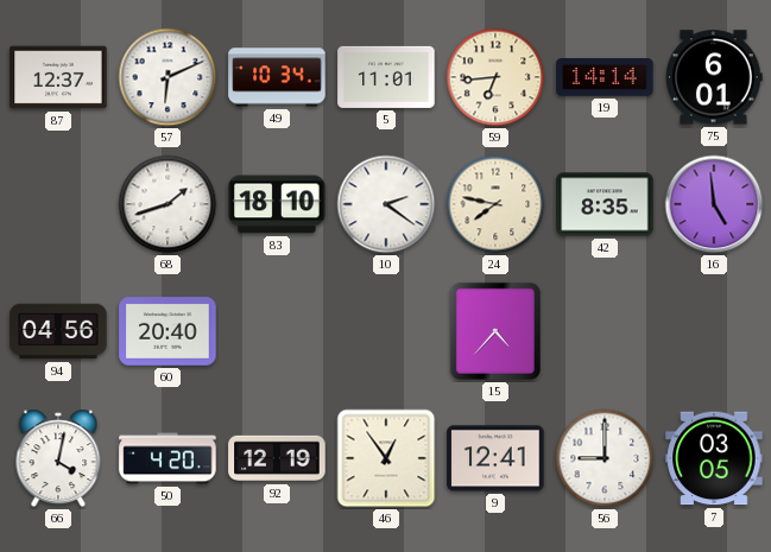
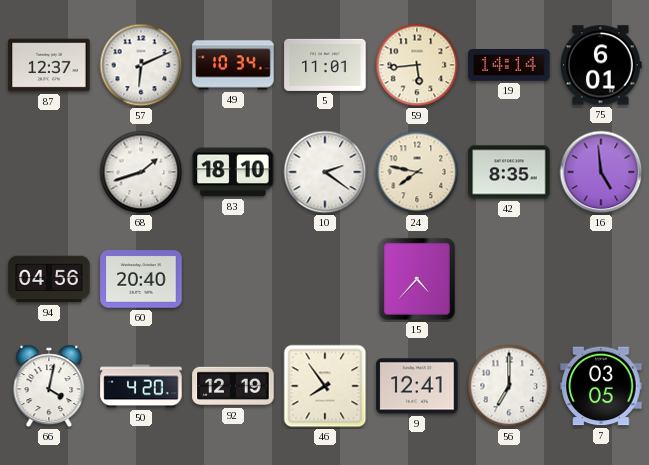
59: 6:44 -> 5:44 (417, 65)
46: 12:54 -> 7:54 (325, 386)
56: 9:00 -> 7:00 (509, 386)
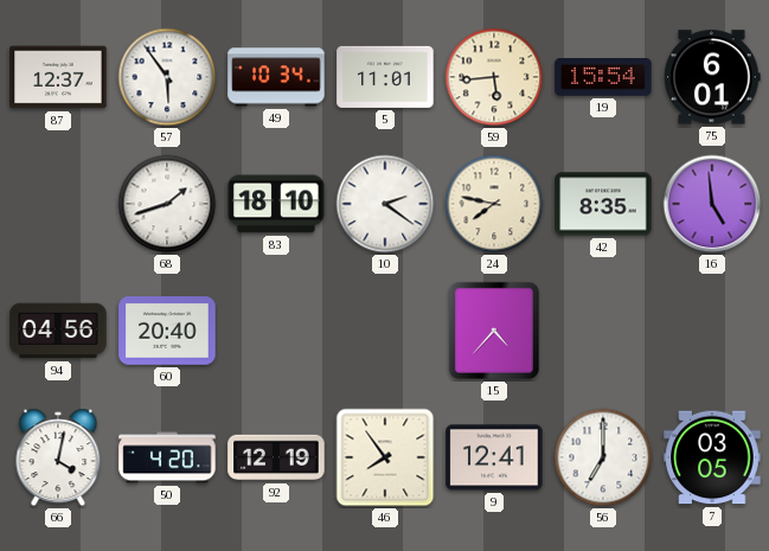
57: 6:11 -> 5:54 (167, 77)
19: 14:14 -> 15:54 (603, 78)
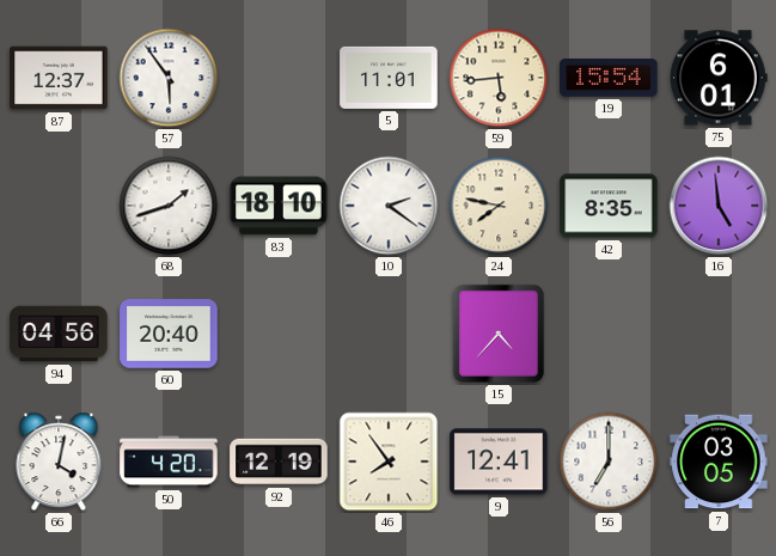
49: 10:34 -> none (276, 77)
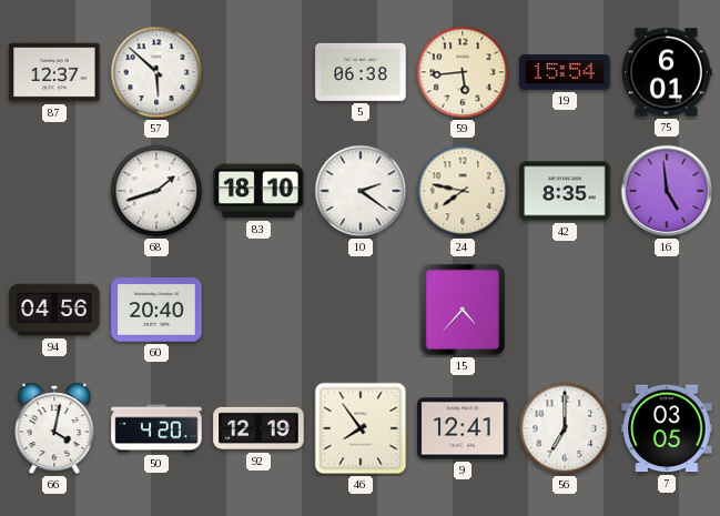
57: 5:54 -> 5:52 (156, 72)
5: 11:01 -> 06:38 (361, 72)
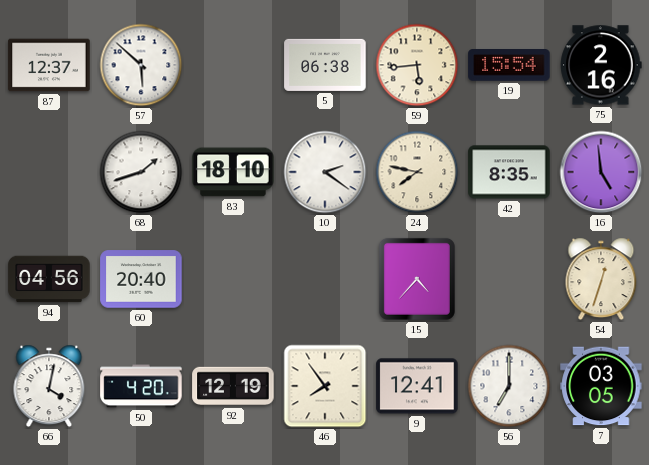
75: 6:01 -> 2:16 (601, 65)
54: none -> 12:33 (601, 279)
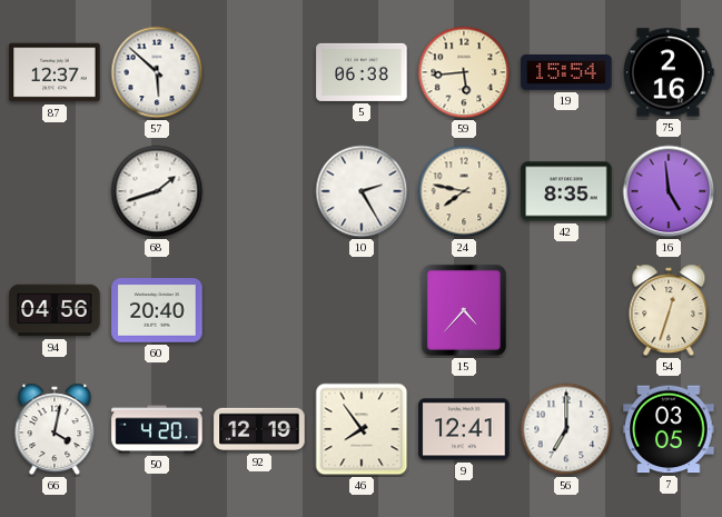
83: 18:10 -> none (233, 172)
10: 2:21 -> 2:25 (362, 191)
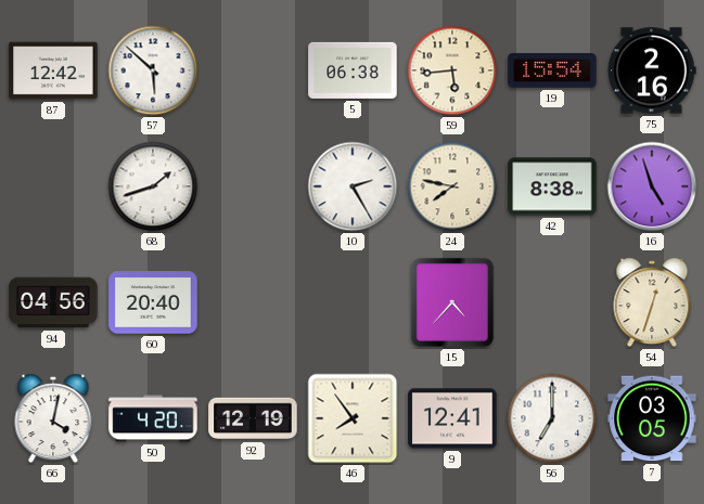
87: 12:37 -> 12:42 (53, 70)
42: 8:35 -> 8:38 (552, 186)
16: 4:59 -> 4:57 (652, 186)
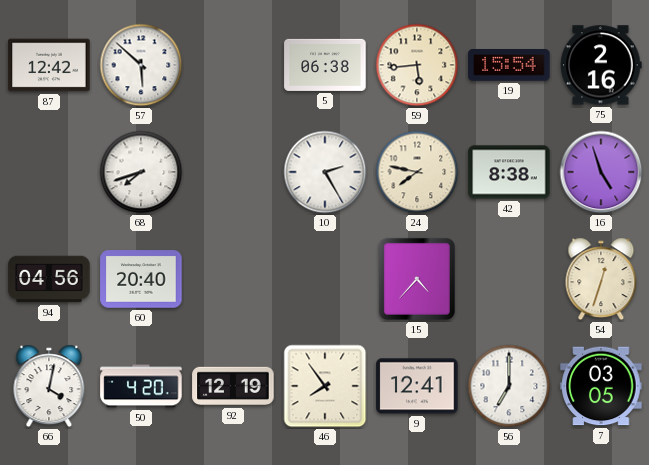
68: 1:42 -> 7:42 (141, 172)
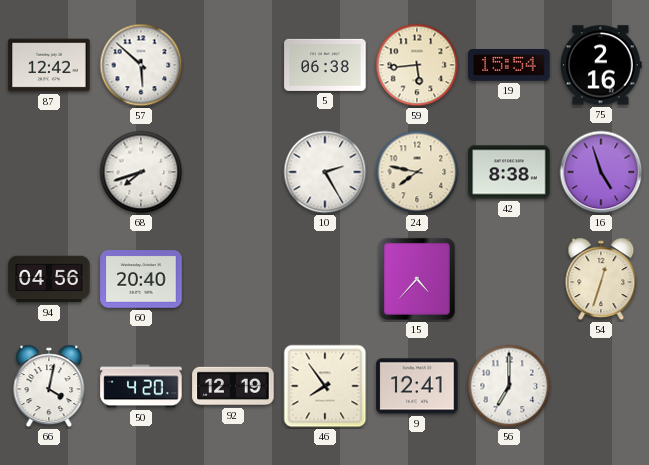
7: 03:05 -> none (601, 386)
